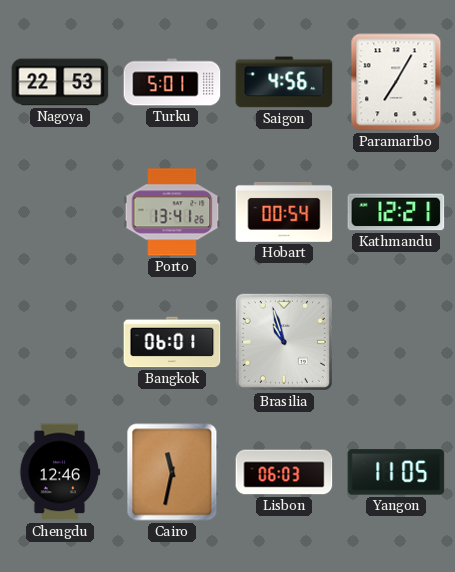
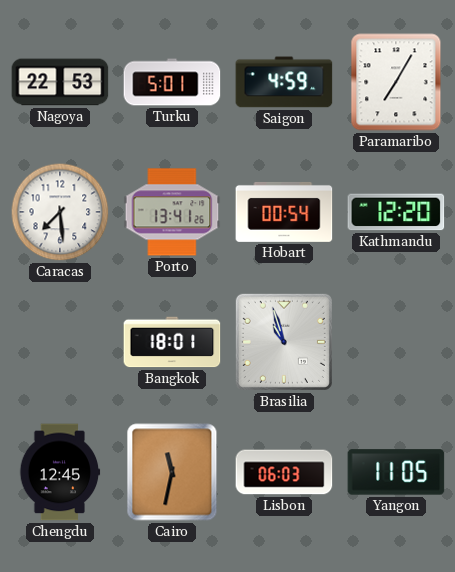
Saigon: 4:56 -> 4:59 (284, 82)
Caracas: none -> 7:29 (60, 212)
Kathmandu: 12:21 -> 12:20 (396, 212)
Bangkok: 06:01 -> 18:01 (172, 342)
Chengdu: 12:46 -> 12:45 (60, 472)
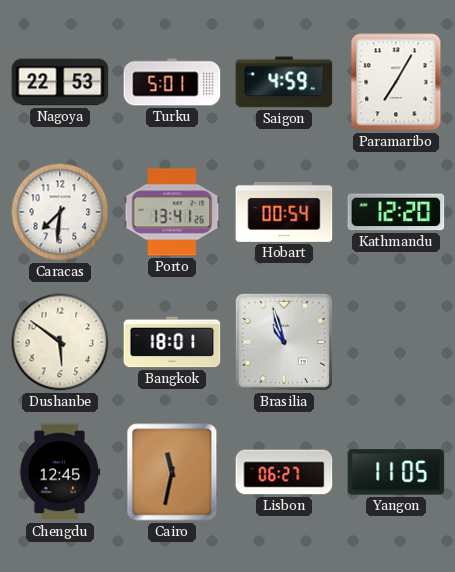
Caracas: 7:29 -> 7:31 (60, 212)
Dushanbe: none -> 5:51 (60, 342)
Lisbon: 06:03 -> 06:27 (284, 472)
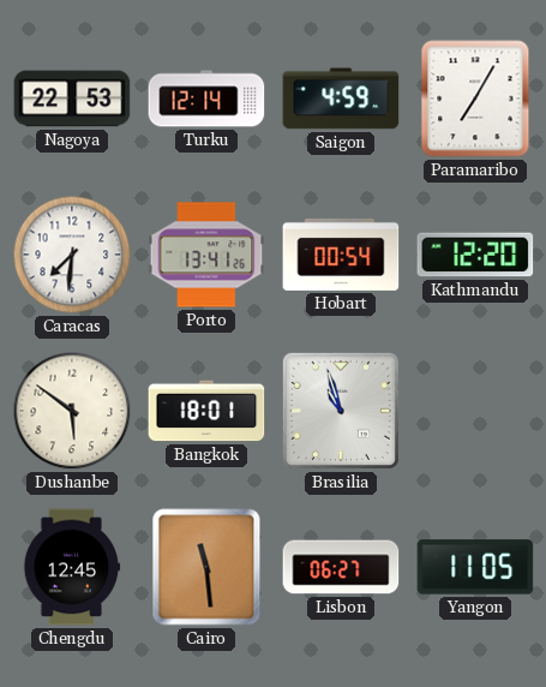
Turku: 5:01 -> 12:14 (206, 98)
Cairo: 11:32 -> 11:29 (206, 567)
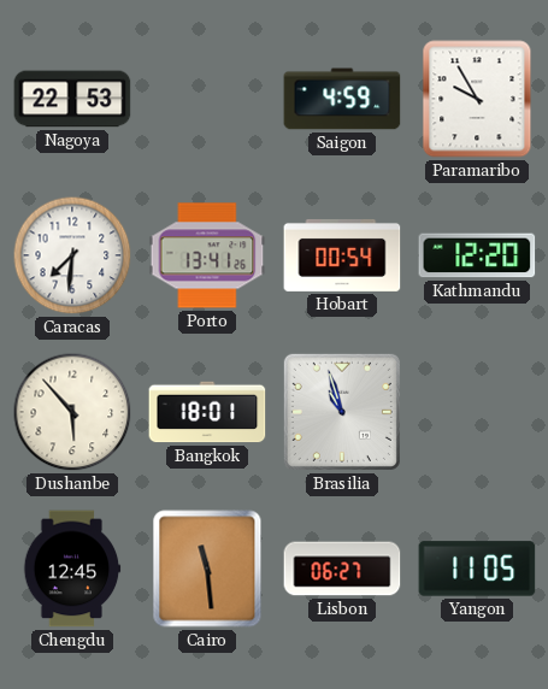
Turku: 12:14 -> none (206, 98)
Paramaribo: 7:05 -> 9:55 (477, 99)
Dushanbe: 5:51 -> 5:53 (72, 412)
